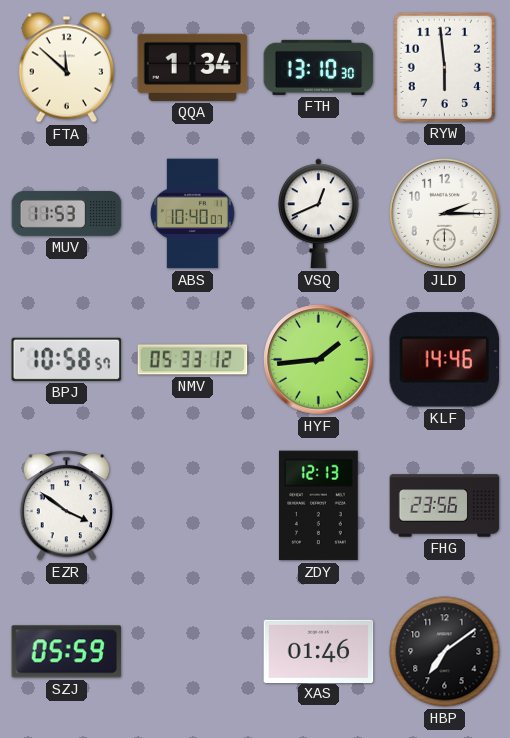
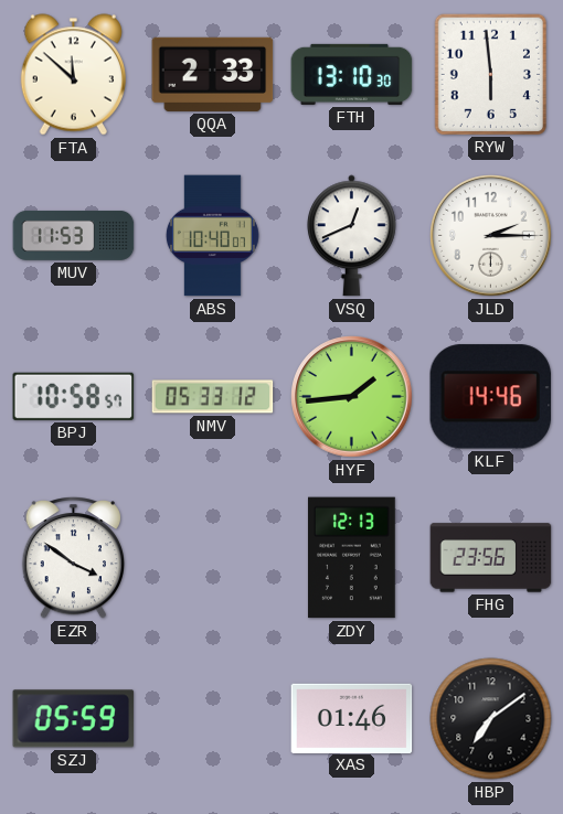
QQA: 1:34 -> 2:33 (213, 74)
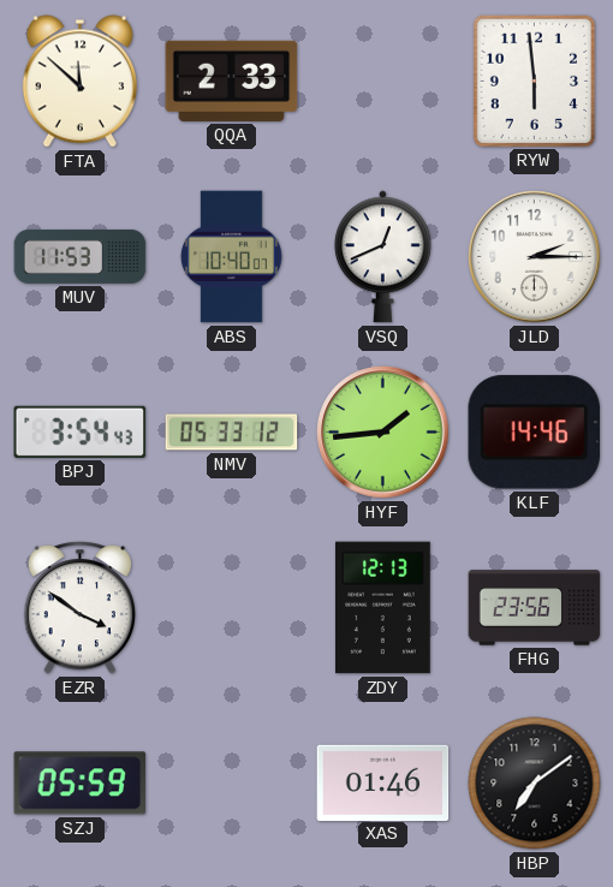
FTH: 13:10 -> none (352, 74)
BPJ: 10:58 -> 3:54 (81, 431)
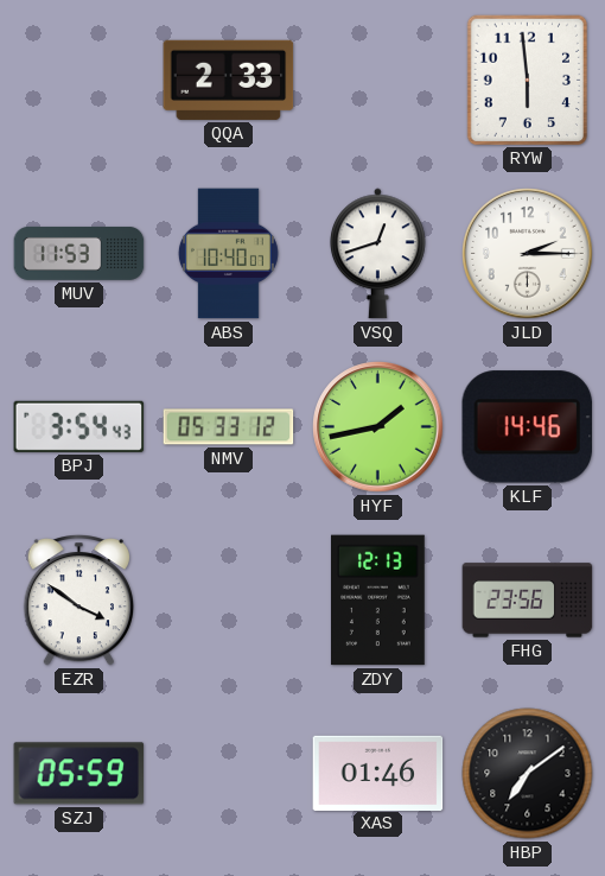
FTA: 11:52 -> none (79, 82)
VSQ: 12:41 -> 12:42 (378, 254)
HYF: 1:44 -> 1:43 (378, 427)
